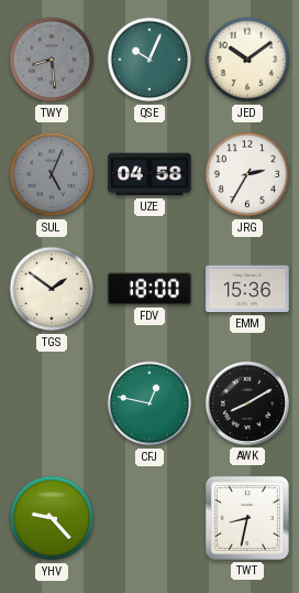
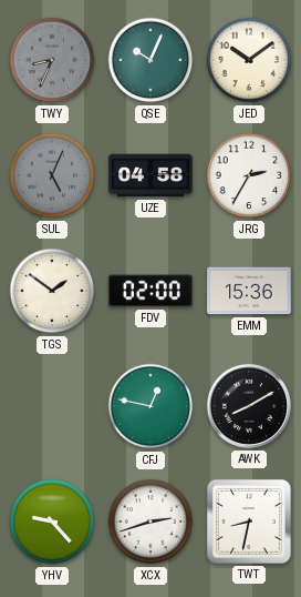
TWY: 8:29 -> 8:34 (52, 60)
FDV: 18:00 -> 02:00 (150, 291)
XCX: none -> 2:42 (150, 522)
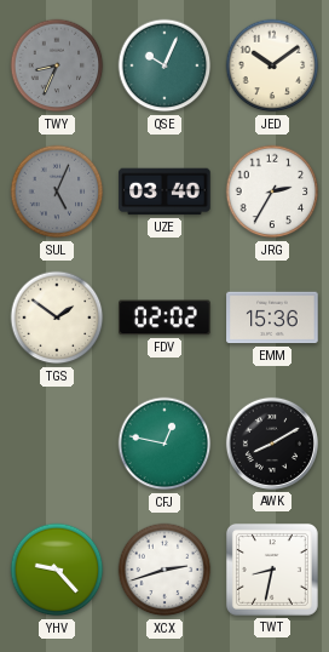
UZE: 04:58 -> 03:40 (164, 191)
FDV: 02:00 -> 02:02 (164, 318)
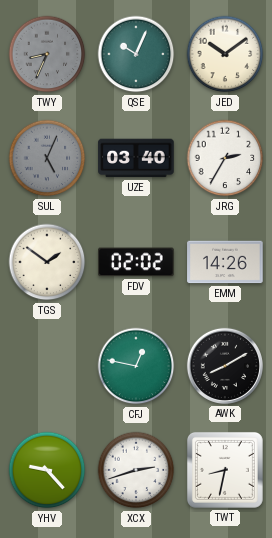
EMM: 15:36 -> 14:26 (225, 262)
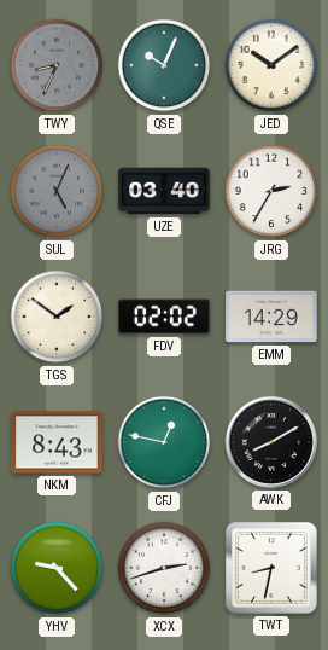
EMM: 14:26 -> 14:29 (271, 317)
NKM: none -> 8:43 (57, 442)
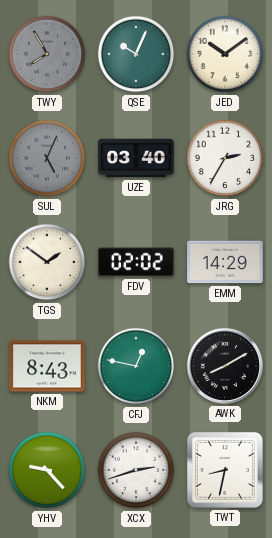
TWY: 8:34 -> 7:55 (47, 54)
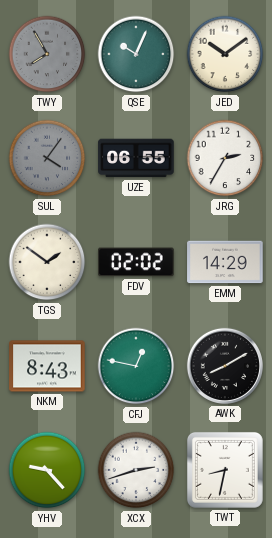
SUL: 5:04 -> 4:06 (47, 158)
UZE: 03:40 -> 06:55 (136, 158)
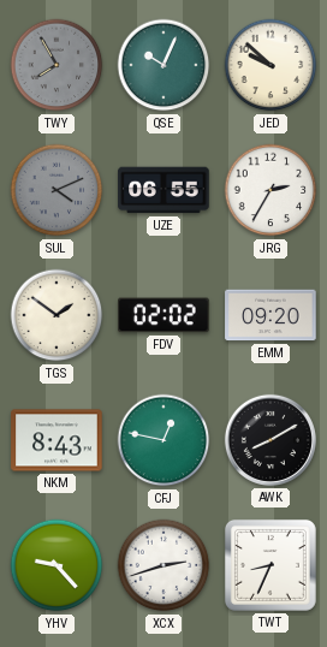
JED: 10:09 -> 9:52 (270, 65)
SUL: 4:06 -> 4:11 (57, 190)
EMM: 14:29 -> 09:20 (270, 315)
TWT: 8:32 -> 8:34 (270, 565)
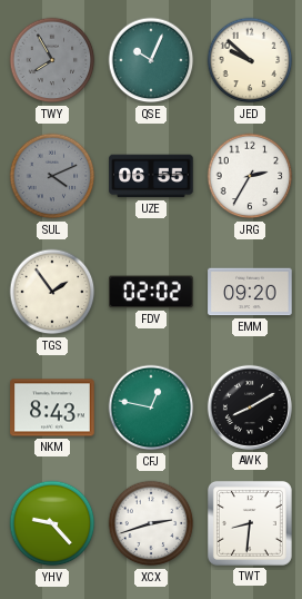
TGS: 1:51 -> 1:54 (52, 292)
TWT: 8:34 -> 8:31 (250, 523)
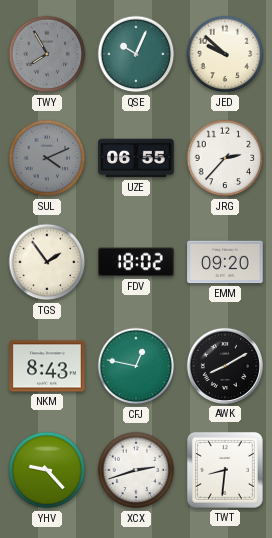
JRG: 2:35 -> 2:37 (225, 158)
FDV: 02:02 -> 18:02 (136, 262)
